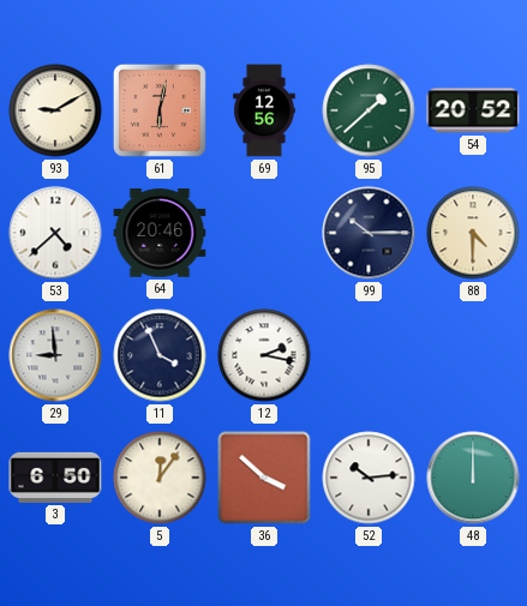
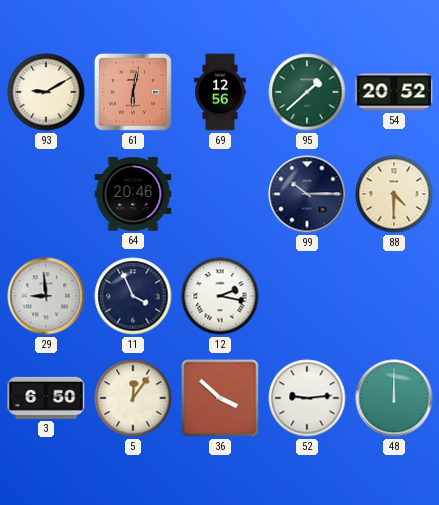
53: 4:38 -> none (55, 233)
52: 10:14 -> 9:14 (307, 398)
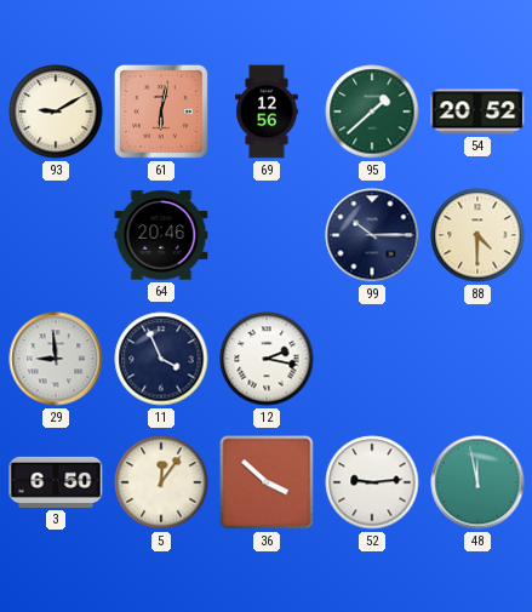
48: 12:00 -> 11:58 (477, 482)
